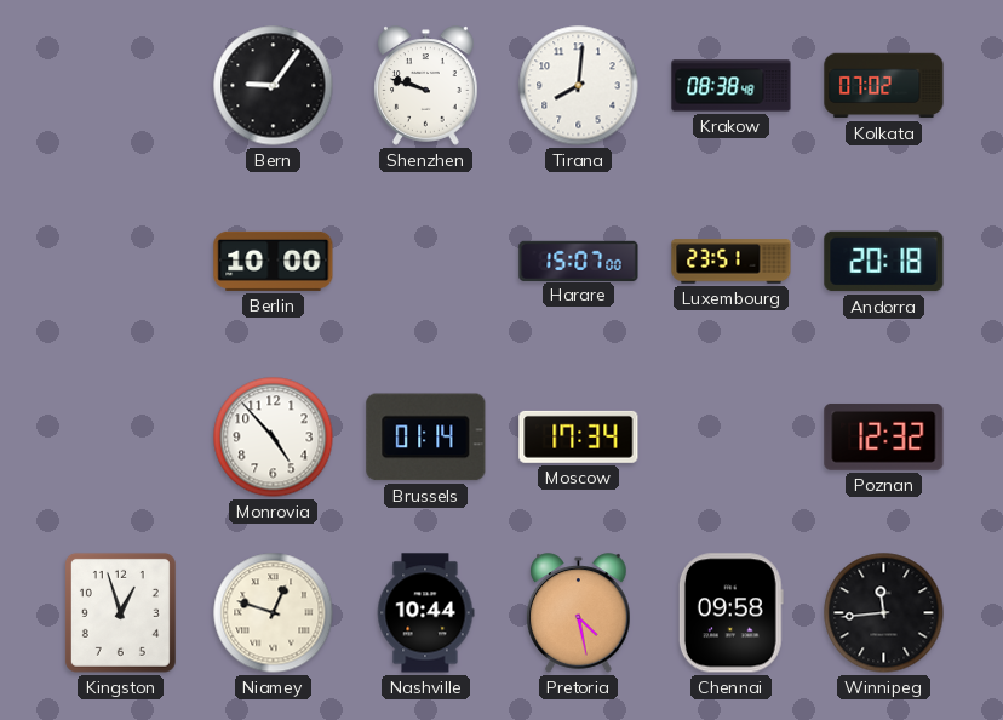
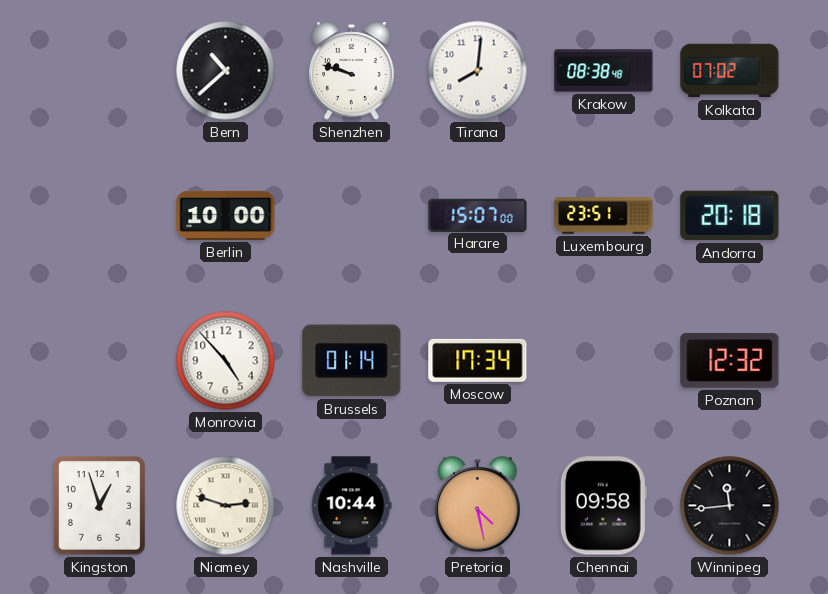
Bern: 9:06 -> 10:38 (226, 71)
Niamey: 12:48 -> 2:48 (226, 506)
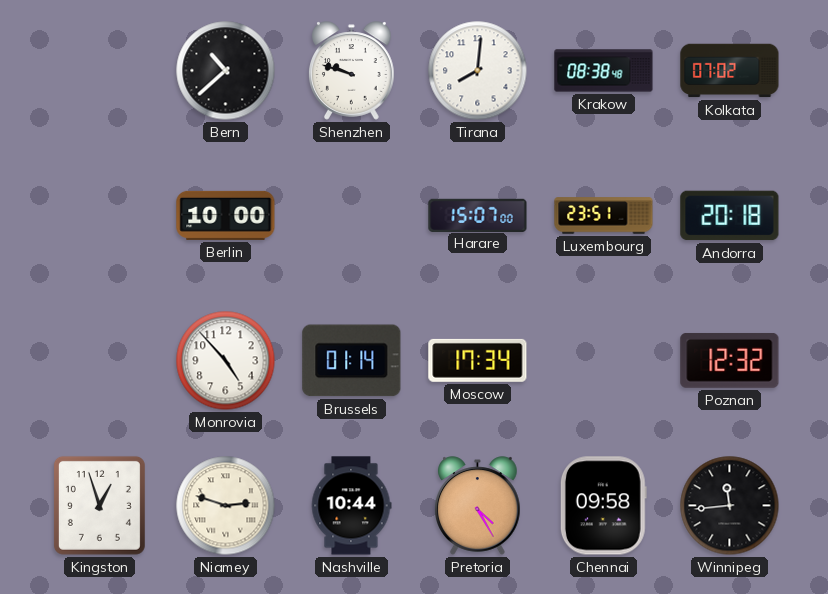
Pretoria: 4:28 -> 4:25 (478, 506)
